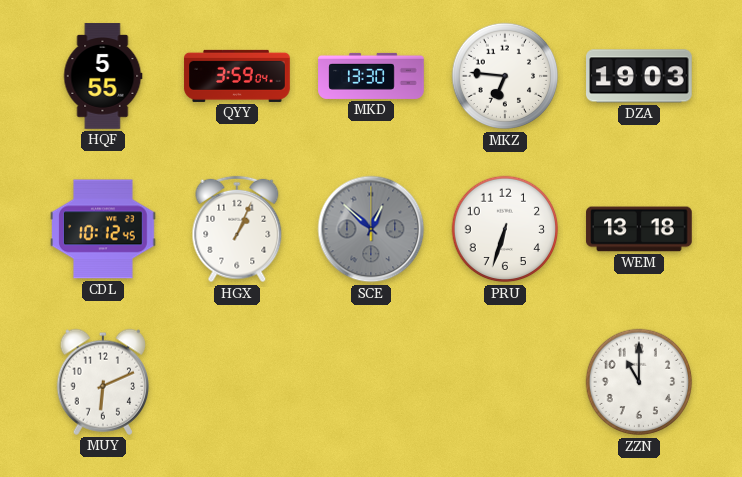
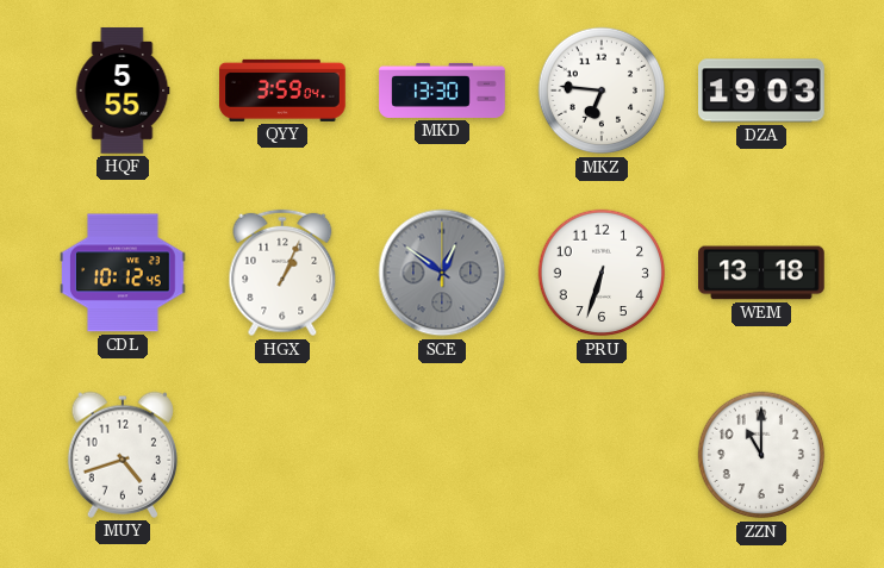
SCE: 12:52 -> 12:51 (442, 273)
MUY: 6:11 -> 4:42 (123, 455)
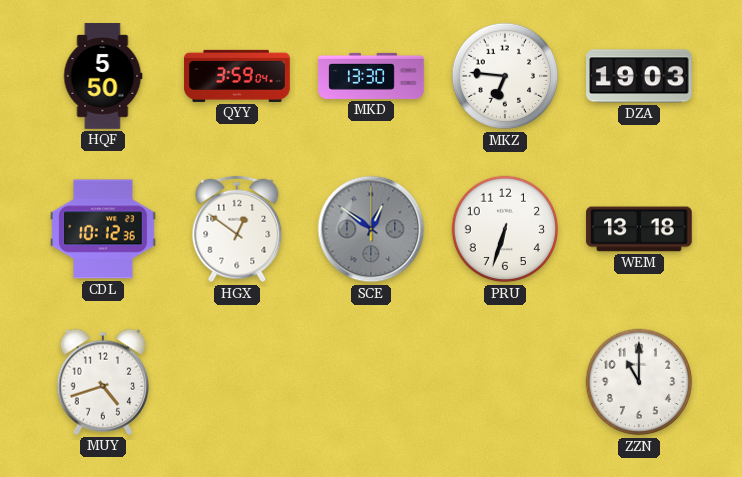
HQF: 5:55 -> 5:50 (103, 76)
CDL: 10:12:45 -> 10:12:36 (103, 229)
HGX: 1:04 -> 12:51 (237, 229)
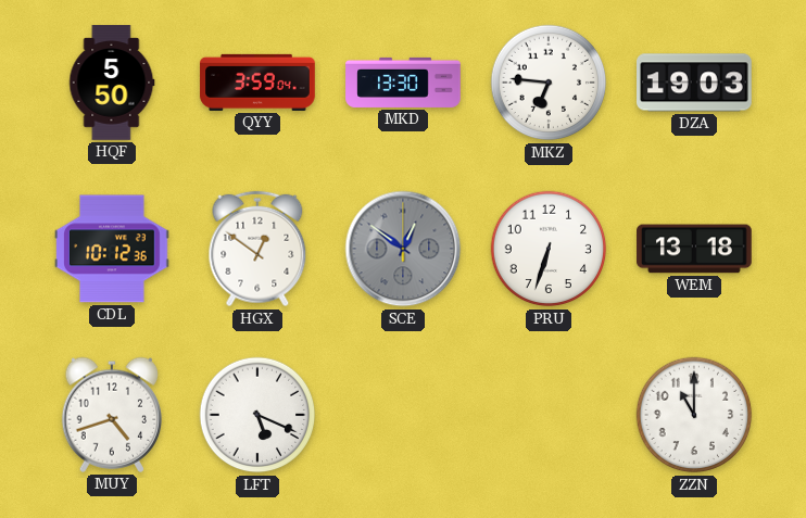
LFT: none -> 5:19 (257, 415)
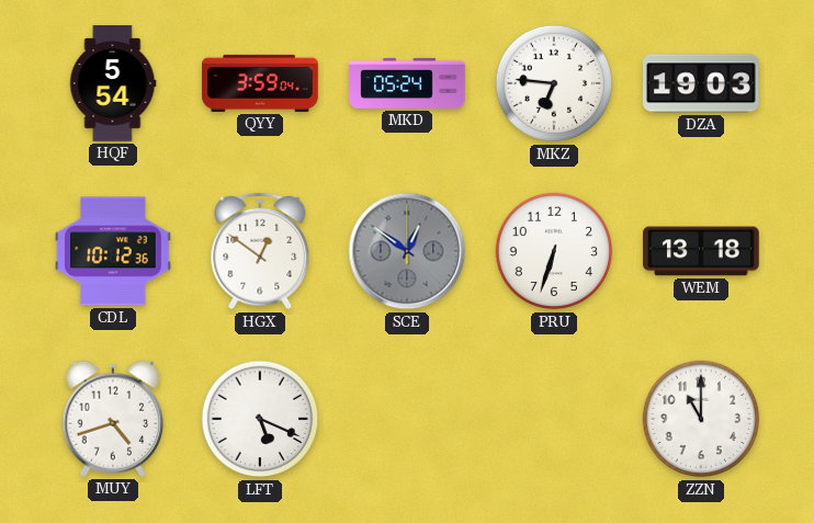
HQF: 5:50 -> 5:54 (113, 83)
MKD: 13:30 -> 05:24 (407, 83)
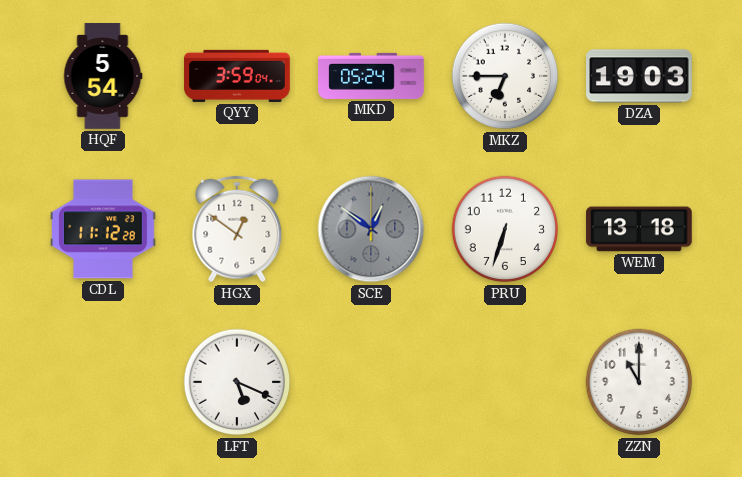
MKZ: 6:46 -> 6:45 (505, 76)
CDL: 10:12 -> 11:12 (103, 229)
MUY: 4:42 -> none (113, 419)
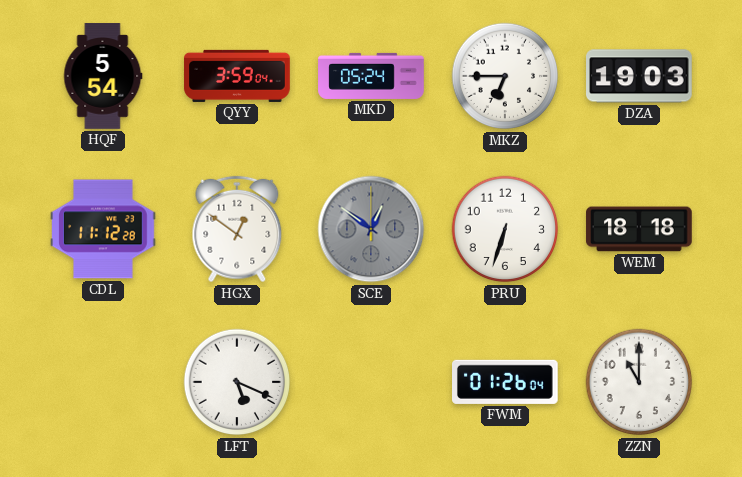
WEM: 13:18 -> 18:18 (639, 229)
FWM: none -> 01:26 (506, 382)
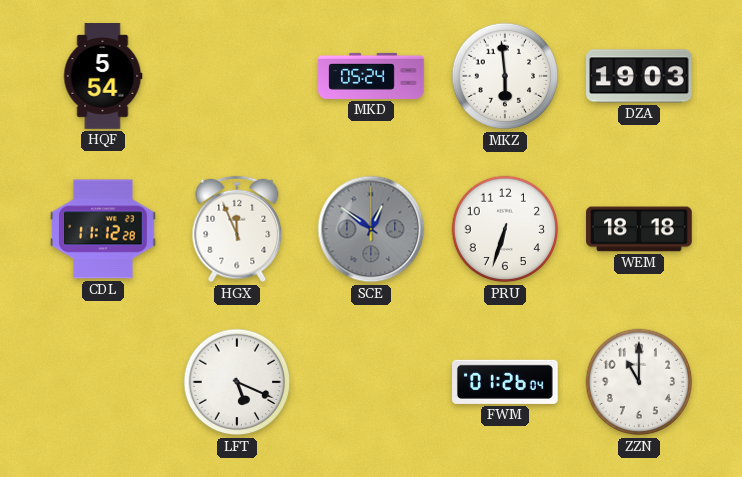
QYY: 3:59 -> none (237, 76)
MKZ: 6:45 -> 5:59 (505, 76)
HGX: 12:51 -> 11:56 (237, 229)
